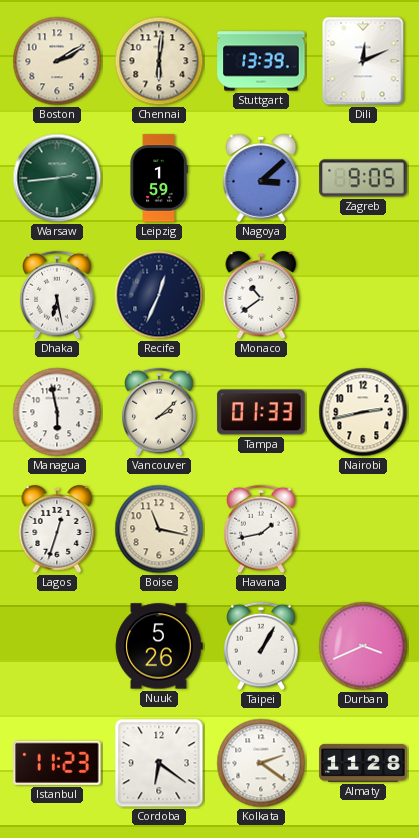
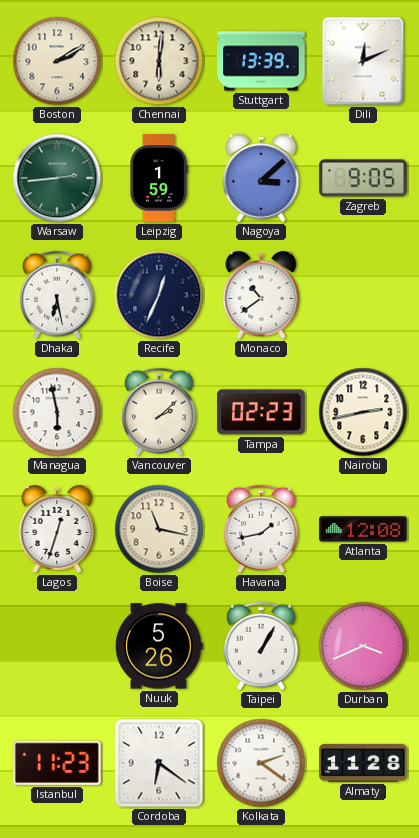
Tampa: 01:33 -> 02:23 (261, 412)
Atlanta: none -> 12:08 (363, 529)
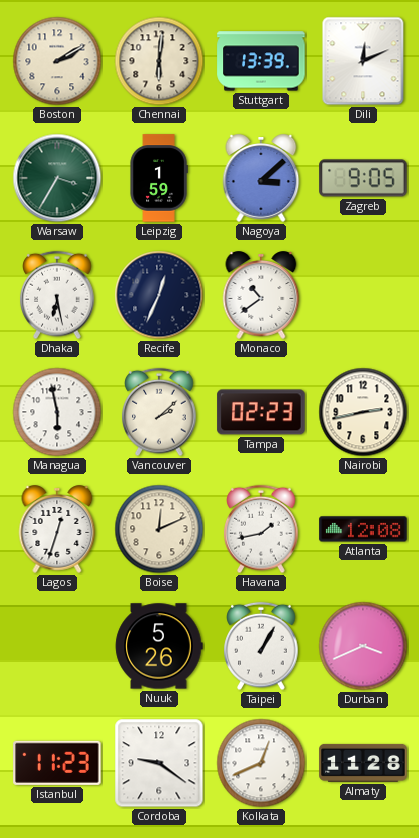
Warsaw: 2:44 -> 3:35 (57, 178)
Boise: 11:17 -> 12:11 (159, 529)
Cordoba: 6:21 -> 9:21 (159, 763)
Kolkata: 2:21 -> 12:41 (261, 763)
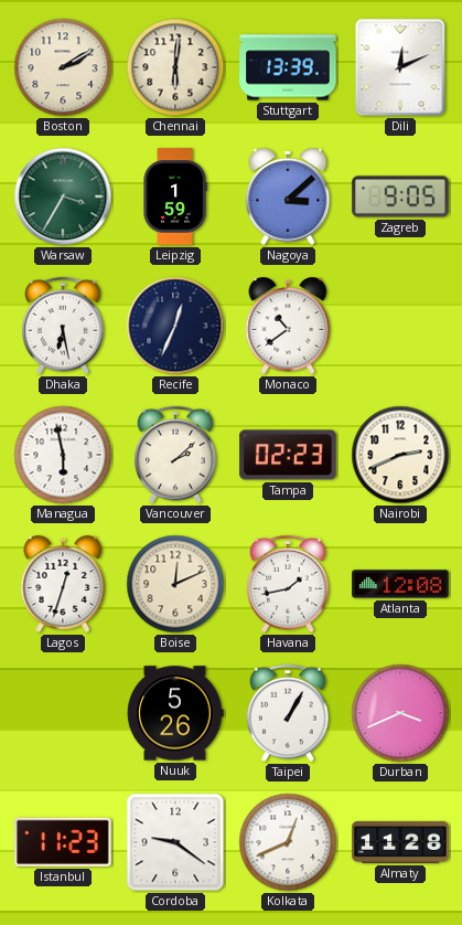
Nairobi: 2:43 -> 2:41 (400, 455)
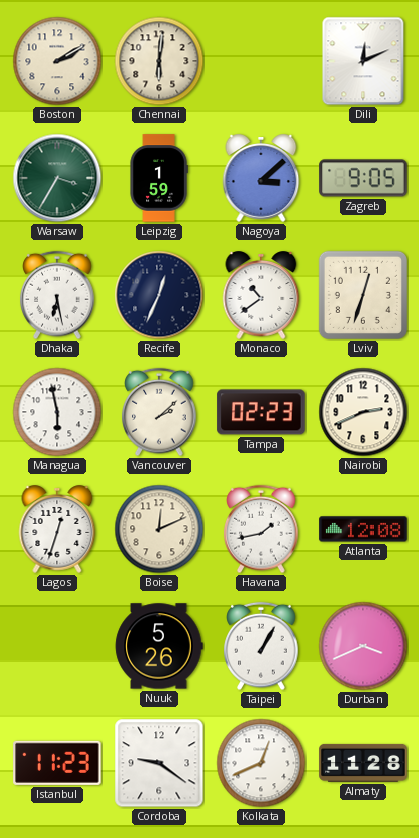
Stuttgart: 13:39 -> none (288, 67)
Lviv: none -> 12:33 (363, 295)
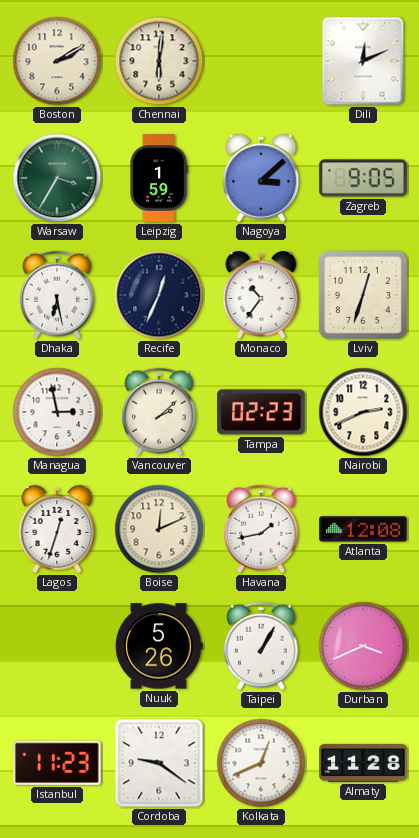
Monaco: 10:39 -> 10:36 (261, 295)
Managua: 5:58 -> 2:58 (57, 412)
